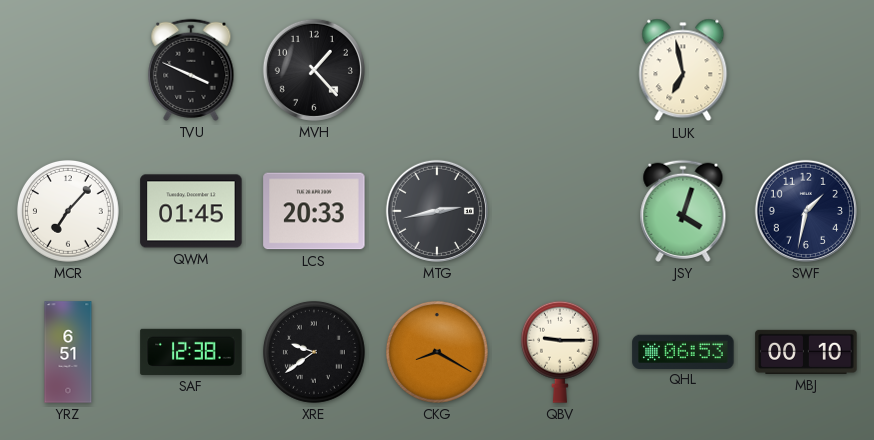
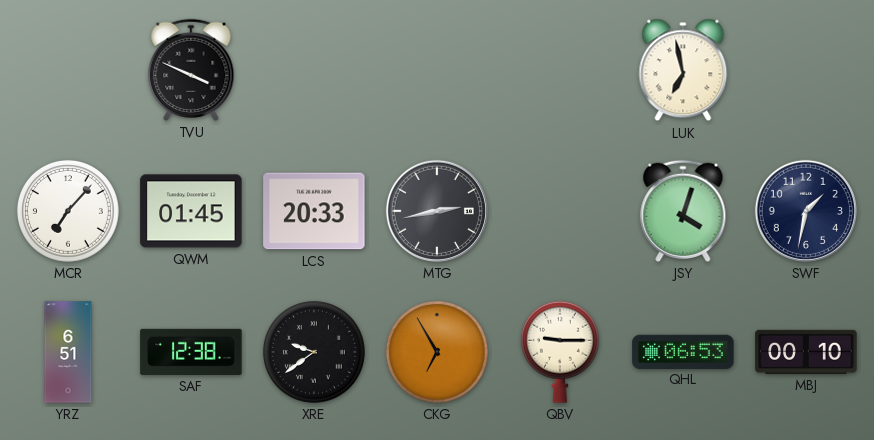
MVH: 1:23 -> none (314, 70)
CKG: 8:20 -> 6:55 (437, 352)
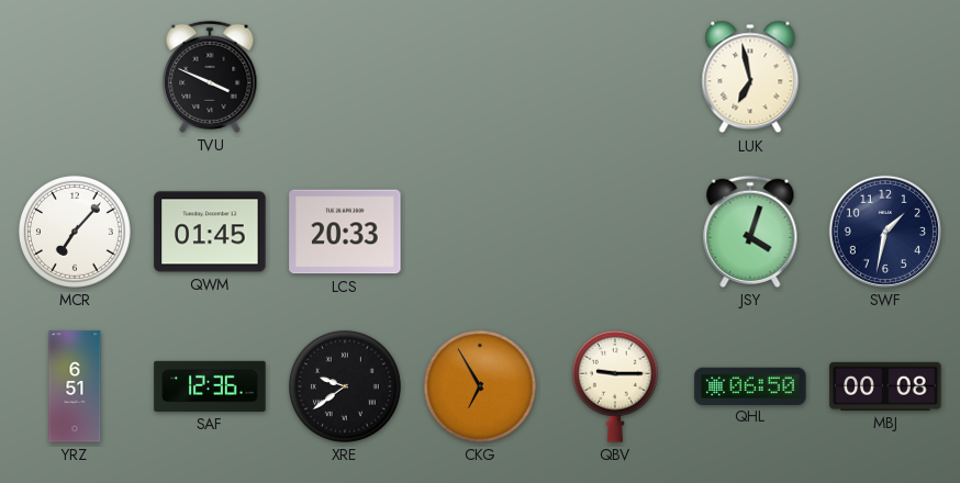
MTG: 2:43 -> none (437, 211)
SAF: 12:38 -> 12:36 (210, 386)
QHL: 06:53 -> 06:50 (750, 385)
MBJ: 00:10 -> 00:08 (885, 386)
